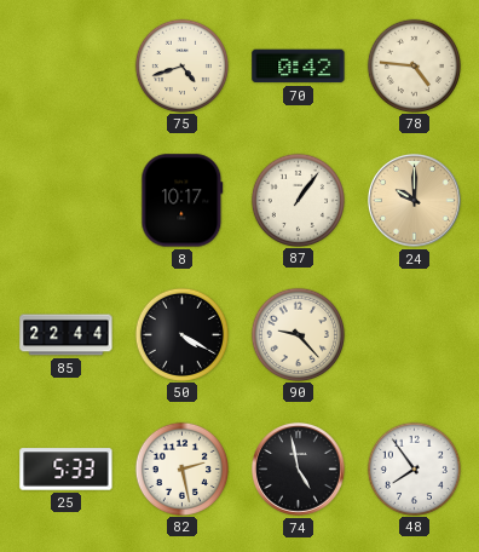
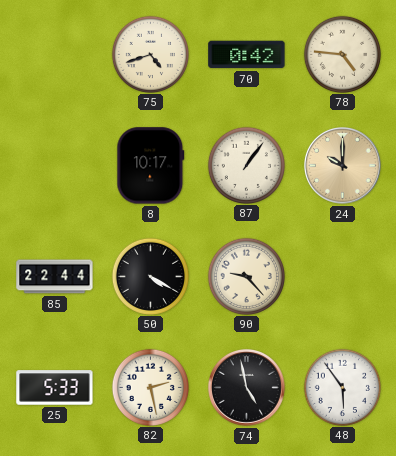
48: 7:54 -> 5:54 (342, 387)
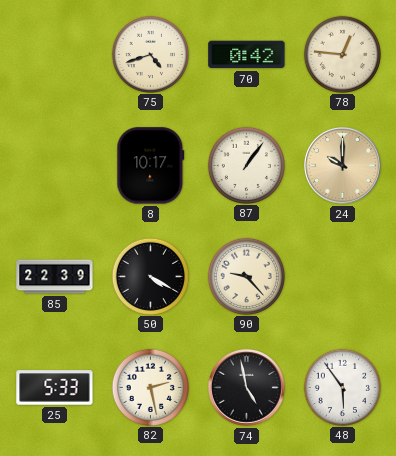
78: 4:46 -> 12:46 (342, 54)
85: 22:44 -> 22:39 (55, 277)
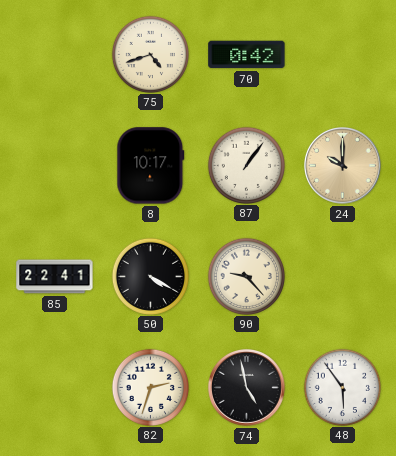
78: 12:46 -> none (342, 54)
85: 22:39 -> 22:41 (55, 277)
25: 5:33 -> none (55, 388)
82: 2:28 -> 2:33 (150, 387)
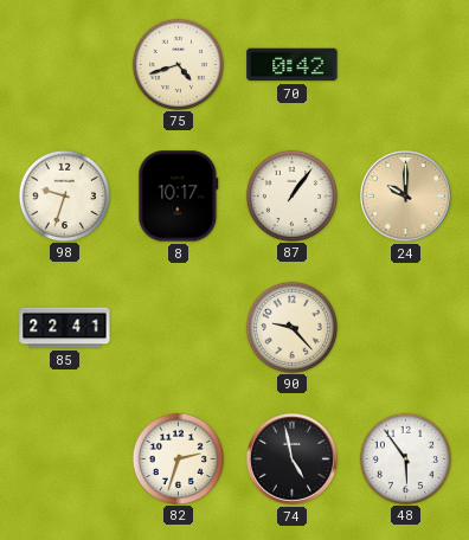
98: none -> 9:33 (64, 195)
50: 4:20 -> none (150, 276)
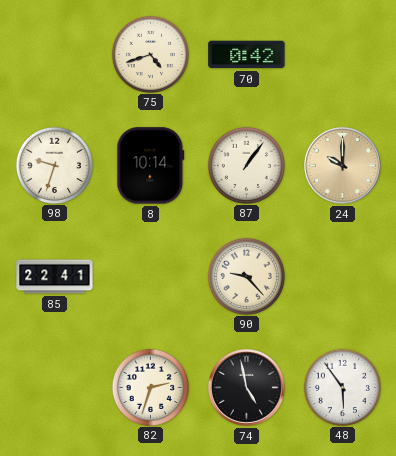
8: 10:17 -> 10:14 (151, 166)
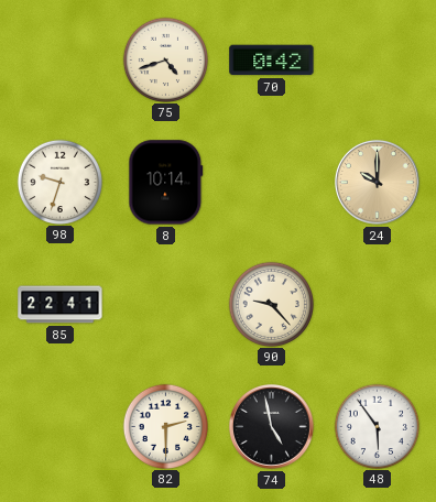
87: 1:06 -> none (246, 165)
82: 2:33 -> 2:30 (165, 426)
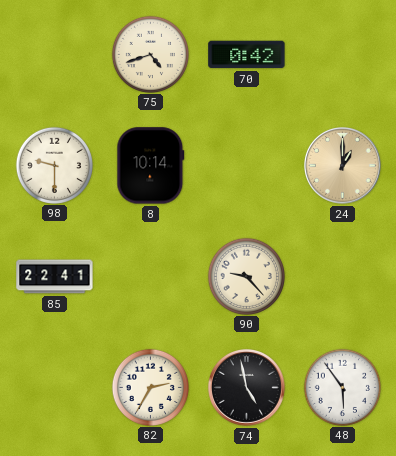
98: 9:33 -> 9:30 (54, 165)
24: 10:00 -> 1:00 (343, 166)
82: 2:30 -> 2:35 (150, 387)
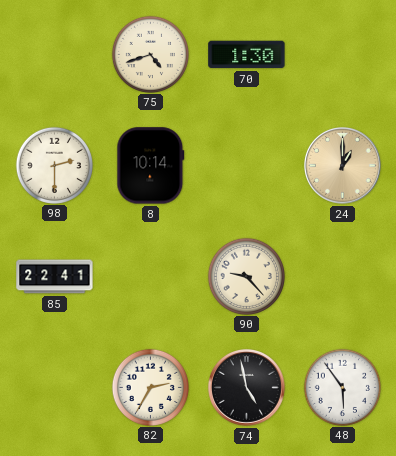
70: 0:42 -> 1:30 (247, 55)
98: 9:30 -> 2:30 (54, 165)
